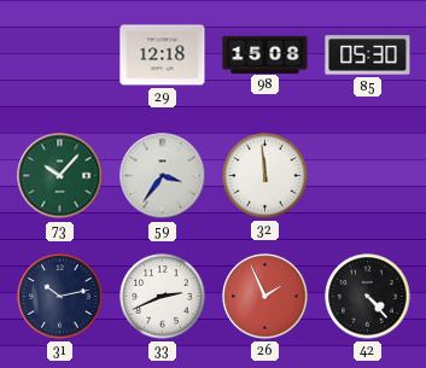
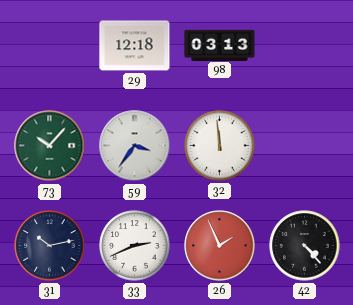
98: 15:08 -> 03:13 (220, 45)
85: 05:30 -> none (368, 56)
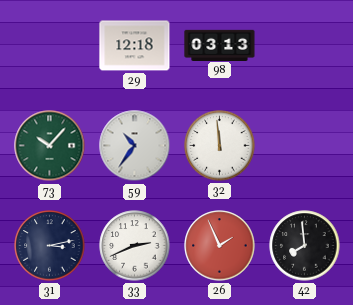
59: 3:36 -> 10:36 (135, 146)
31: 10:13 -> 3:13 (50, 246)
42: 4:23 -> 7:59 (305, 246)
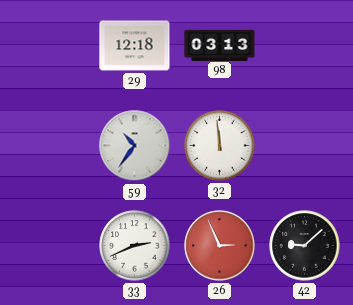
73: 10:07 -> none (50, 146)
31: 3:13 -> none (50, 246)
26: 1:56 -> 2:56 (220, 246)
42: 7:59 -> 9:08 (305, 246)
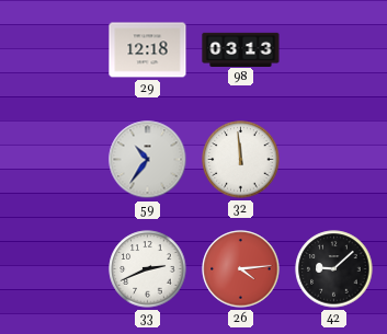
26: 2:56 -> 4:14 (241, 269)
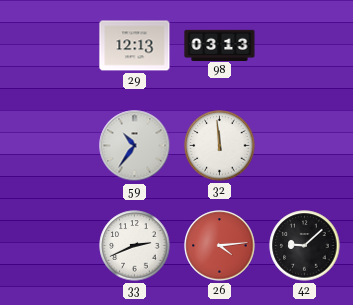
29: 12:18 -> 12:13 (135, 46)
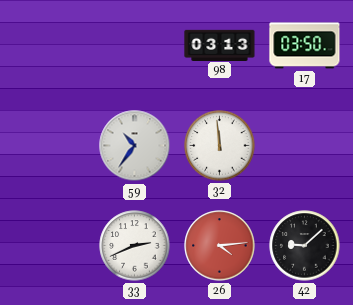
29: 12:13 -> none (135, 46)
17: none -> 03:50 (305, 46)
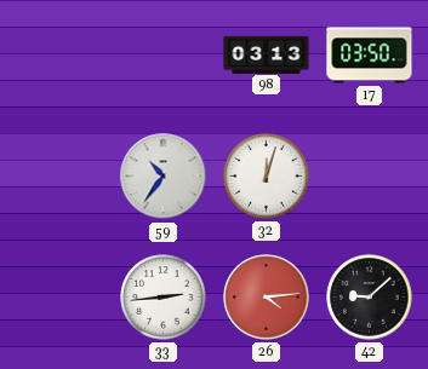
32: 11:59 -> 12:03 (267, 177)
33: 2:41 -> 2:44 (164, 298)
